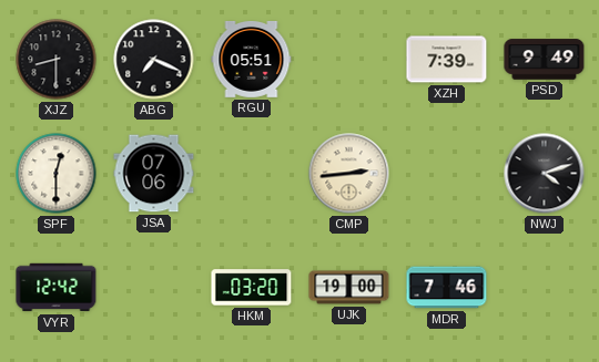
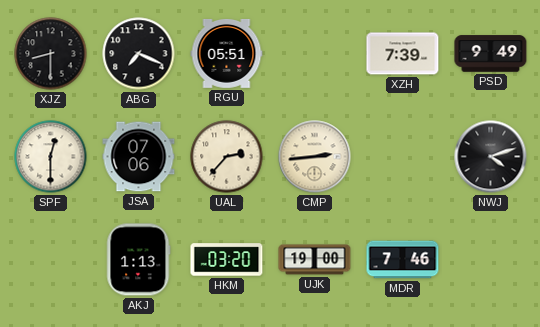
UAL: none -> 2:37 (227, 157)
VYR: 12:42 -> none (57, 288)
AKJ: none -> 1:13 (138, 260)
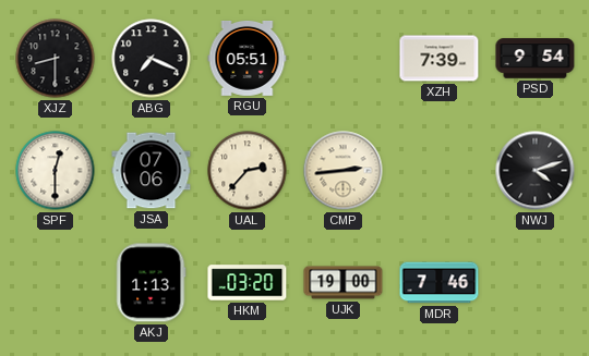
PSD: 9:49 -> 9:54 (536, 59)
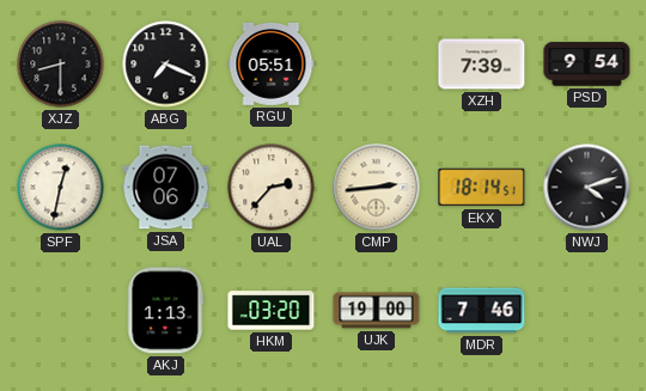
SPF: 12:30 -> 12:32 (61, 188)
EKX: none -> 18:14 (482, 188)
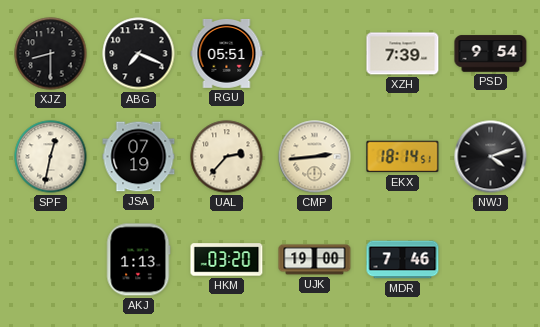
JSA: 07:06 -> 07:19 (139, 157)
